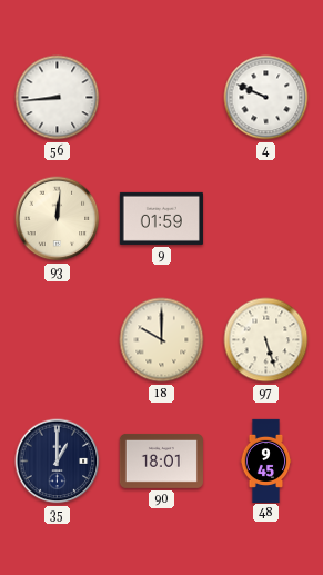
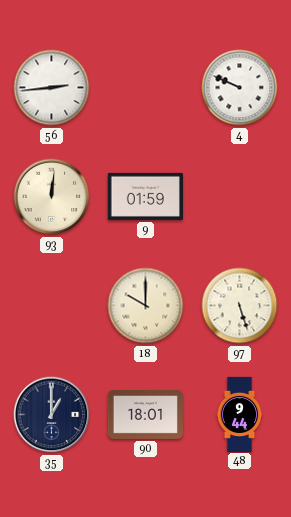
56: 8:44 -> 2:44 (52, 88)
48: 9:45 -> 9:44 (240, 414)
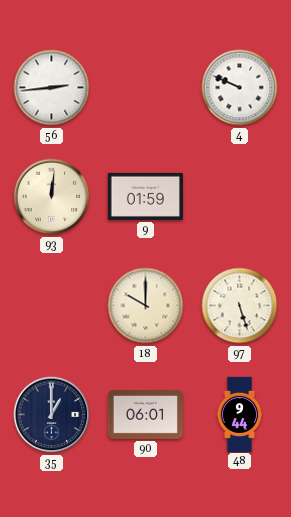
90: 18:01 -> 06:01 (145, 414)
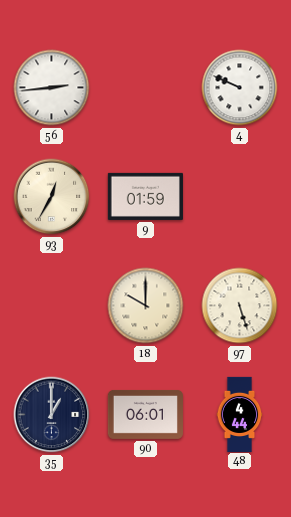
93: 12:01 -> 12:35 (52, 197)
48: 9:44 -> 4:44 (240, 414)
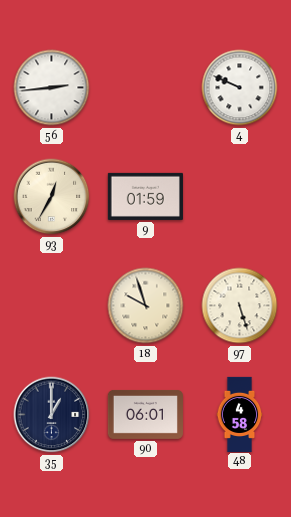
18: 10:00 -> 9:57 (146, 306)
48: 4:44 -> 4:58 (240, 414)
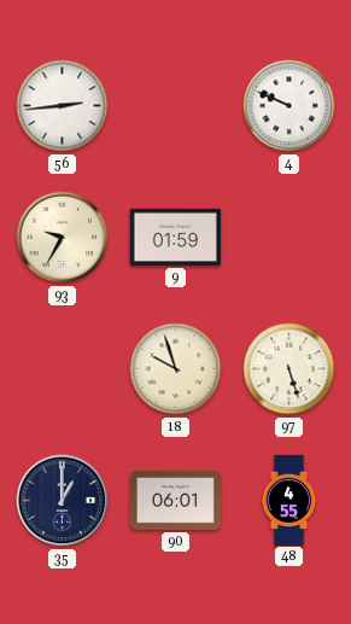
93: 12:35 -> 9:35 (63, 238)
48: 4:58 -> 4:55 (289, 500)
